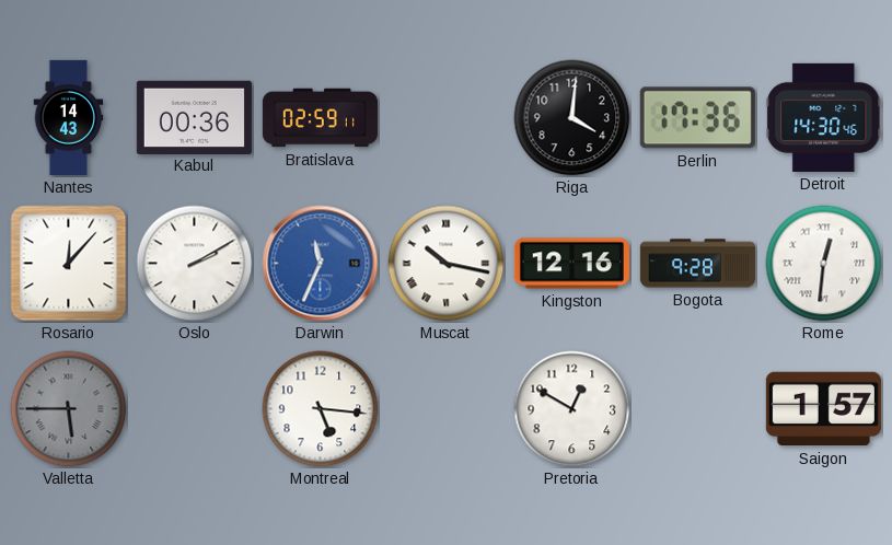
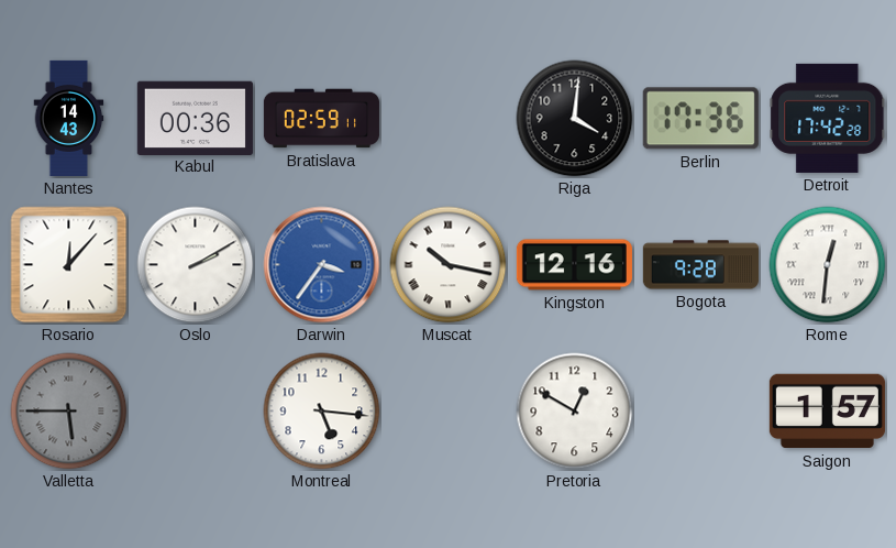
Detroit: 14:30 -> 17:42 (828, 118)
Darwin: 11:34 -> 3:36 (322, 265)
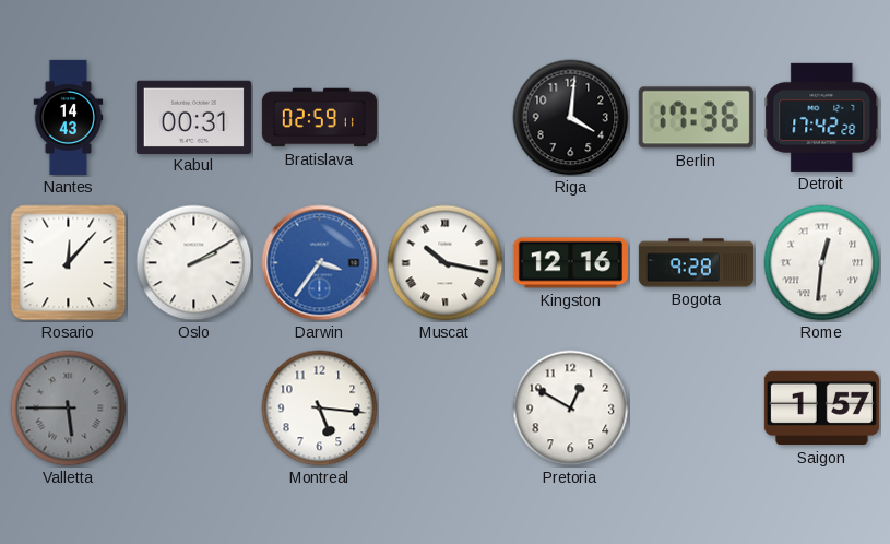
Kabul: 00:36 -> 00:31 (193, 117)
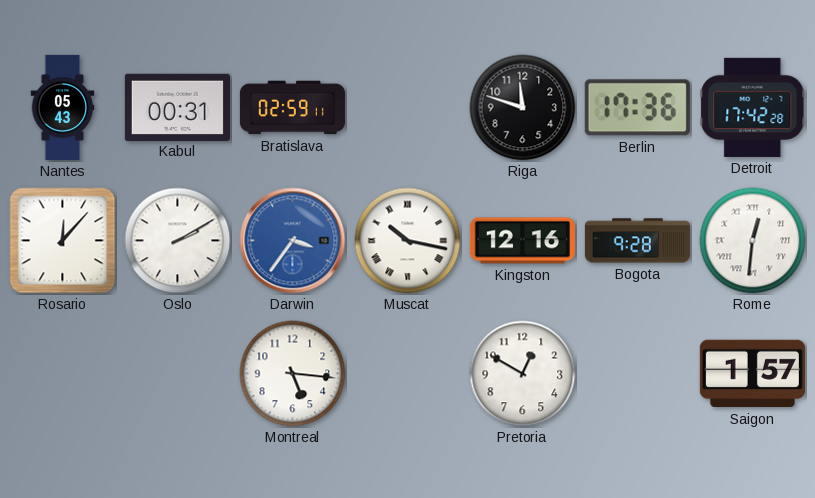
Nantes: 14:43 -> 05:43 (63, 107)
Riga: 4:01 -> 11:48 (523, 108)
Valletta: 5:45 -> none (69, 409)
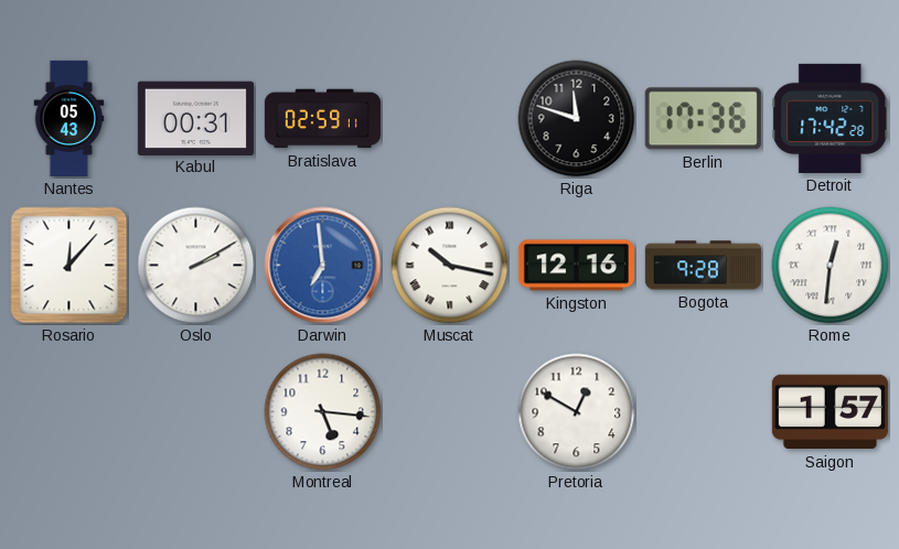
Darwin: 3:36 -> 6:59 (323, 266)
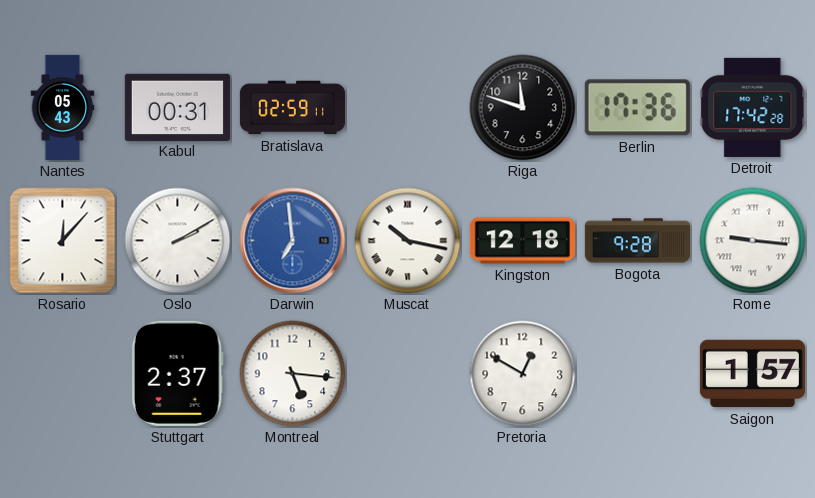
Kingston: 12:16 -> 12:18 (522, 241)
Rome: 12:31 -> 9:16 (753, 241)
Stuttgart: none -> 2:37 (177, 373)
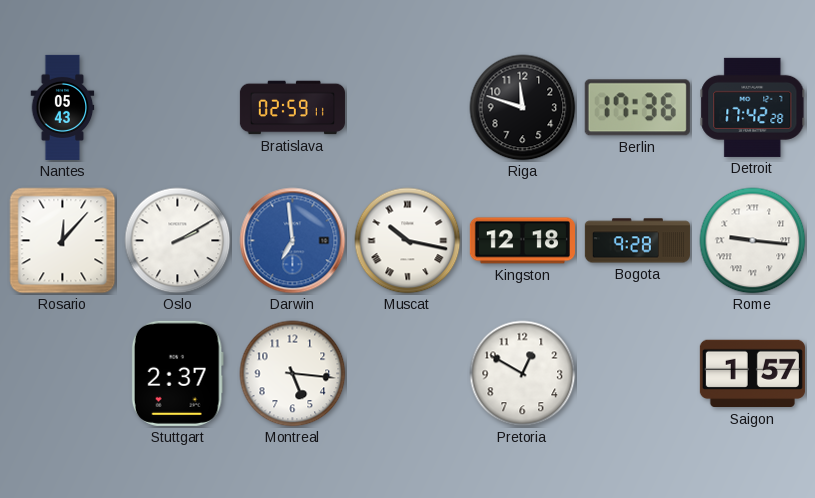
Kabul: 00:31 -> none (177, 107)
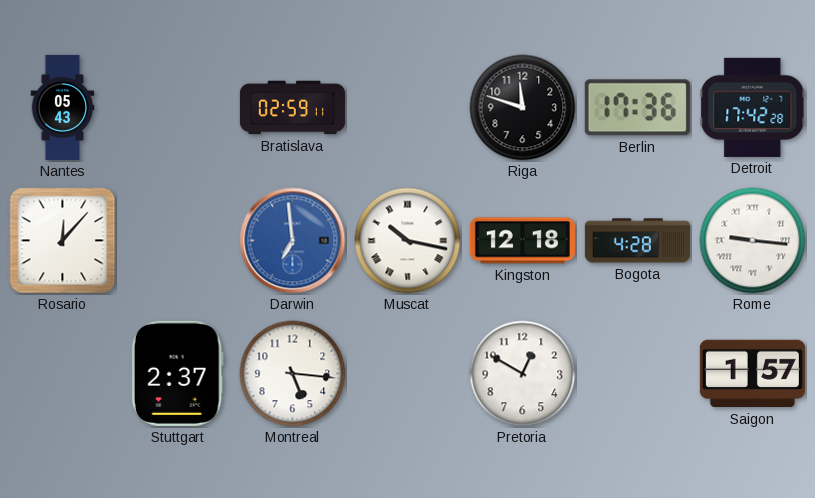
Oslo: 2:10 -> none (178, 241)
Bogota: 9:28 -> 4:28 (637, 241)
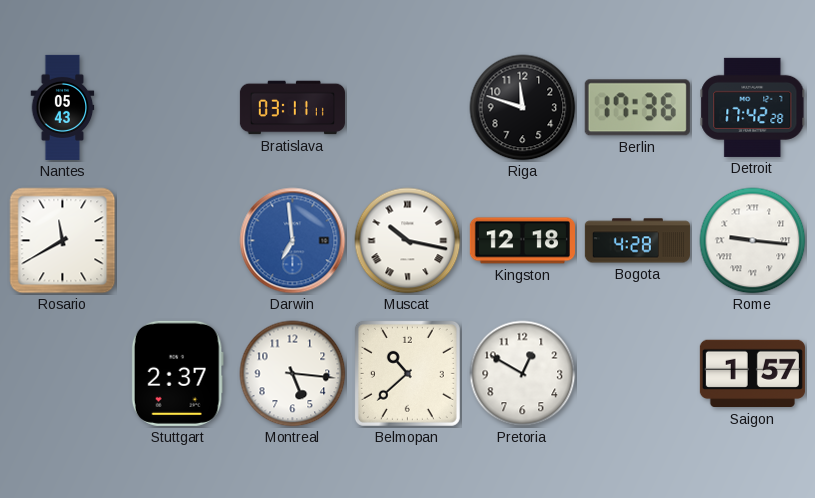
Bratislava: 02:59 -> 03:11 (292, 108)
Rosario: 12:07 -> 11:40 (63, 241)
Belmopan: none -> 10:38 (407, 373)
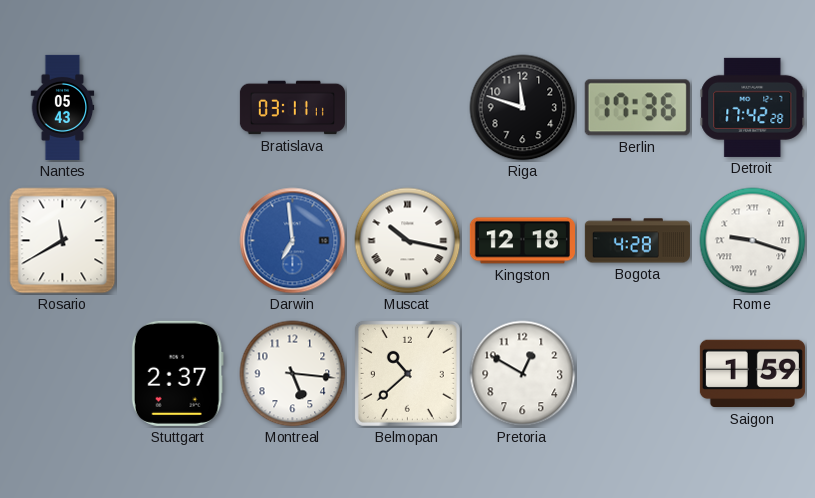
Rome: 9:16 -> 9:18 (753, 241)
Saigon: 1:57 -> 1:59 (752, 374)
